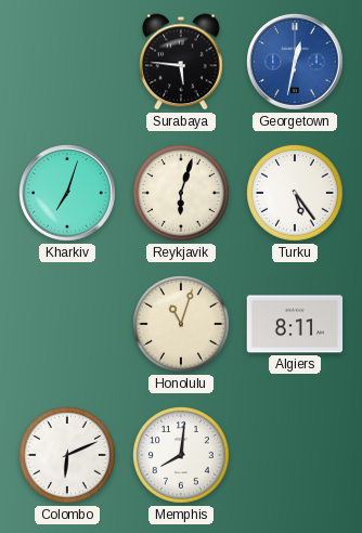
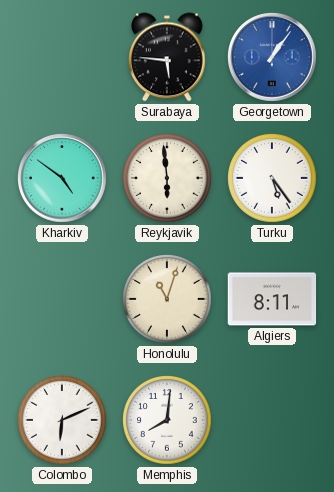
Georgetown: 12:32 -> 1:06 (273, 58)
Kharkiv: 7:03 -> 4:51 (63, 179)
Reykjavik: 6:03 -> 5:59 (168, 179)
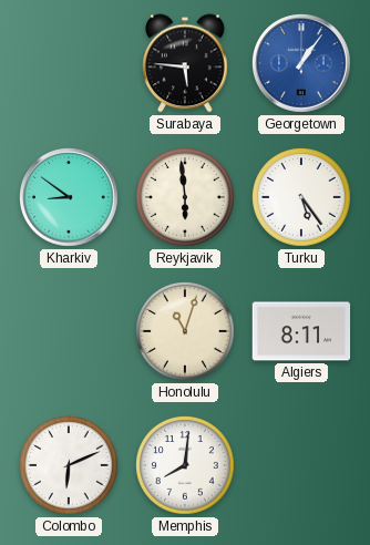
Kharkiv: 4:51 -> 8:51 (70, 198)
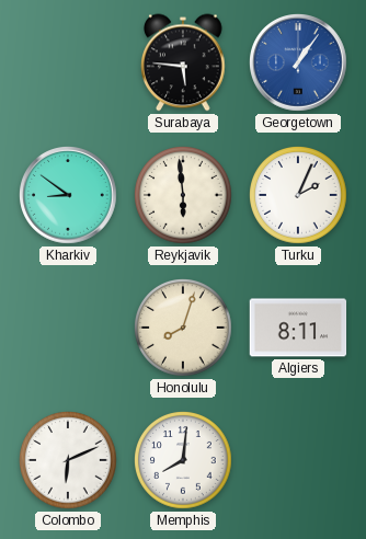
Turku: 5:24 -> 2:04 (299, 196)
Honolulu: 11:03 -> 8:03 (184, 329)
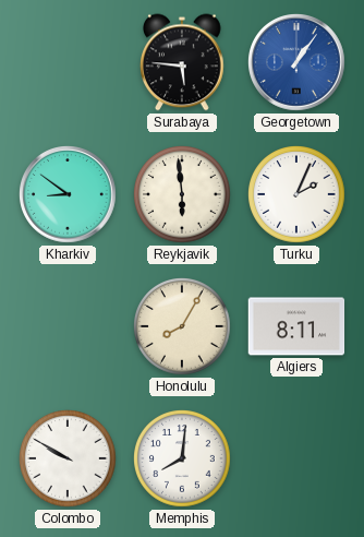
Honolulu: 8:03 -> 8:05 (183, 327)
Colombo: 6:11 -> 9:50 (69, 460)
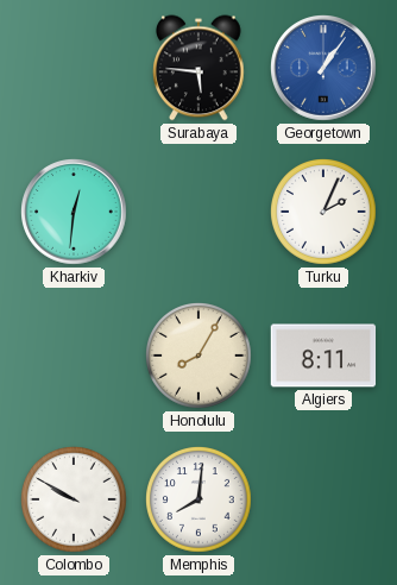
Kharkiv: 8:51 -> 12:31 (75, 213)
Reykjavik: 5:59 -> none (183, 195)
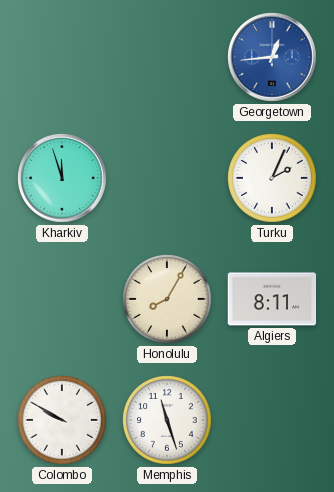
Surabaya: 5:46 -> none (198, 68)
Georgetown: 1:06 -> 12:44 (273, 58)
Kharkiv: 12:31 -> 11:57 (63, 179)
Memphis: 8:01 -> 11:27 (168, 421)
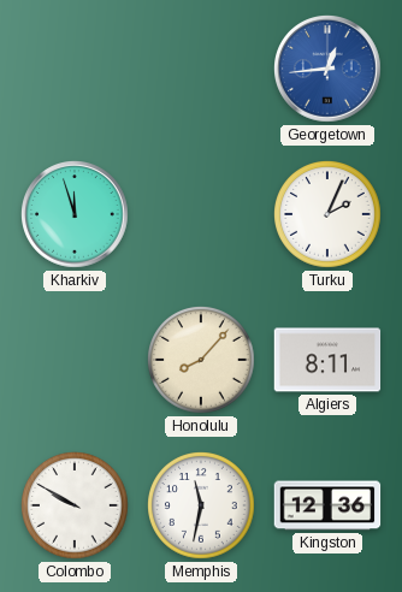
Honolulu: 8:05 -> 8:07 (202, 361)
Memphis: 11:27 -> 11:32 (202, 507)
Kingston: none -> 12:36 (327, 505)
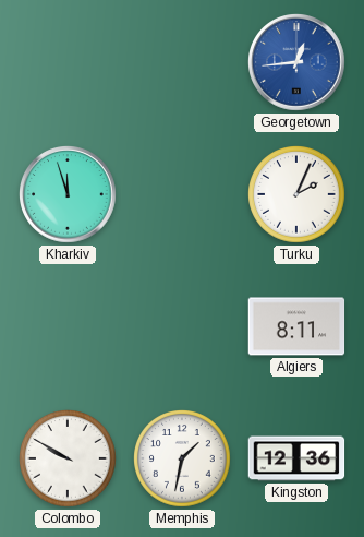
Honolulu: 8:07 -> none (202, 361)
Memphis: 11:32 -> 1:32 (183, 460)
